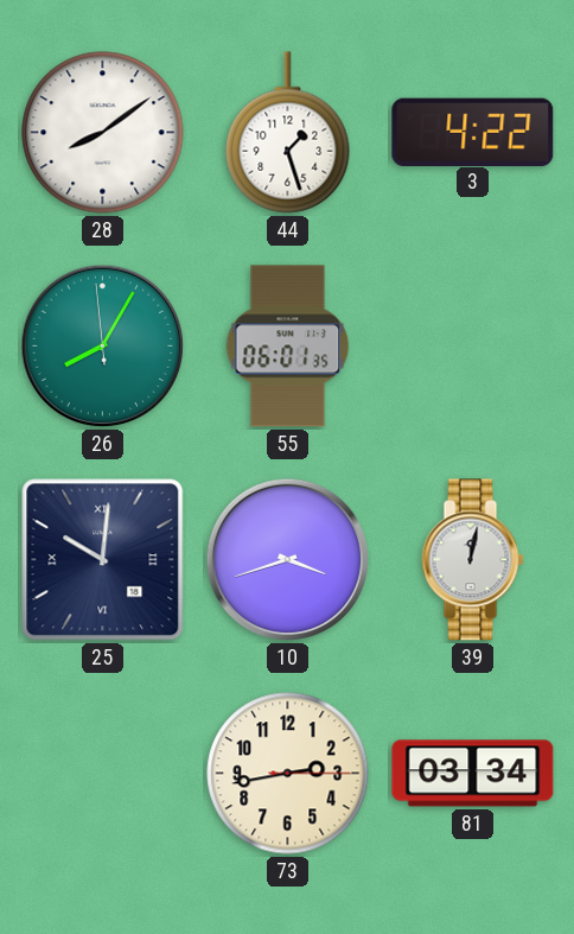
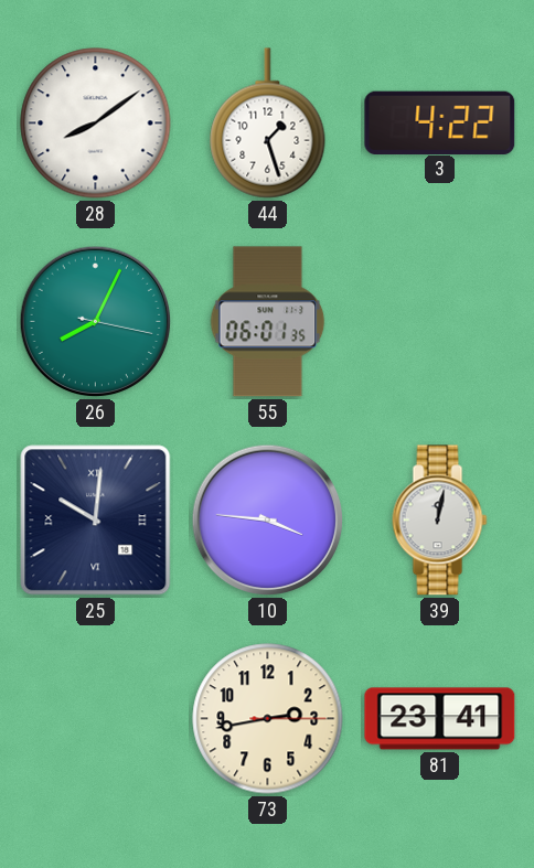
26: 8:04:59 -> 8:04:17 (96, 322)
10: 3:42 -> 3:46 (268, 521)
81: 03:34 -> 23:41 (440, 719)
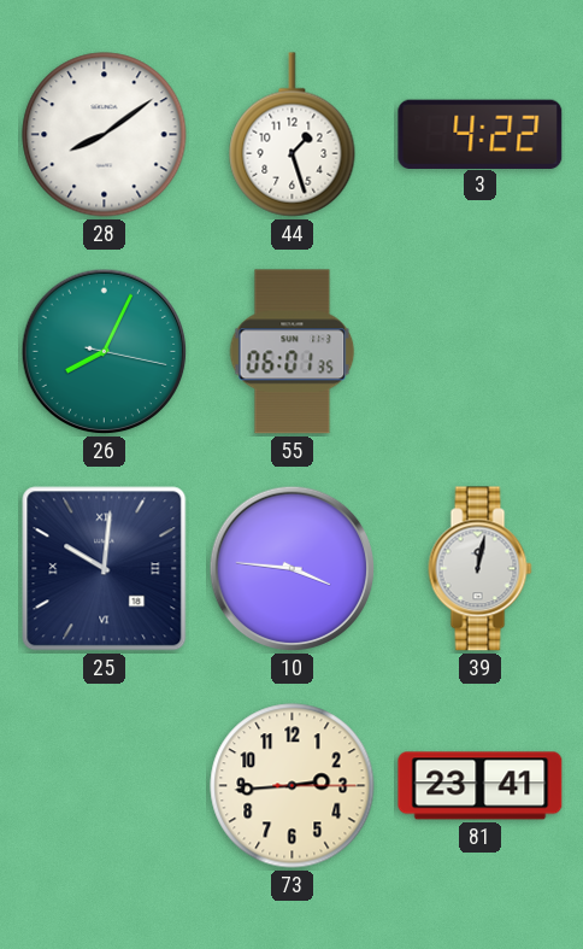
73: 2:43 -> 2:44 (293, 786)
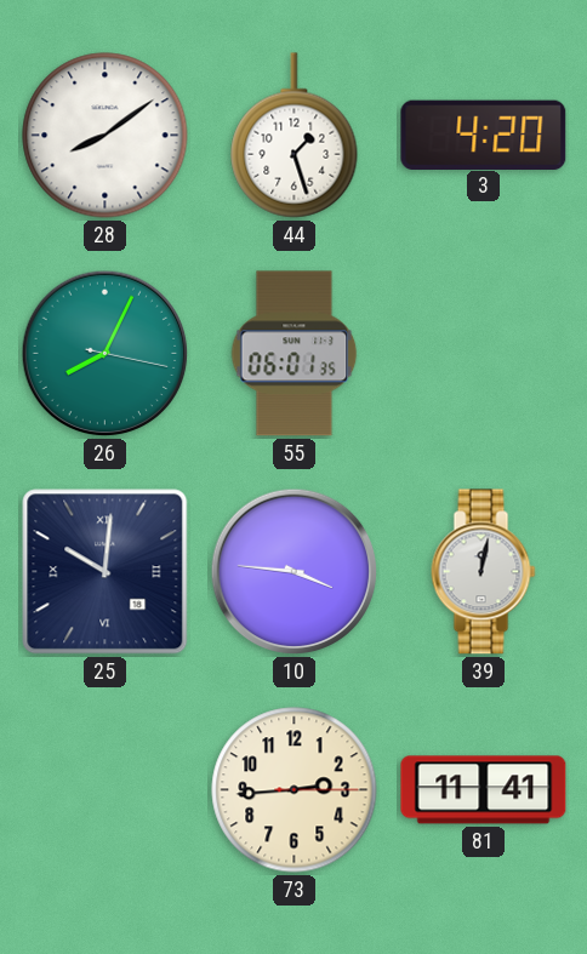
3: 4:22 -> 4:20 (484, 135)
81: 23:41 -> 11:41 (484, 790)
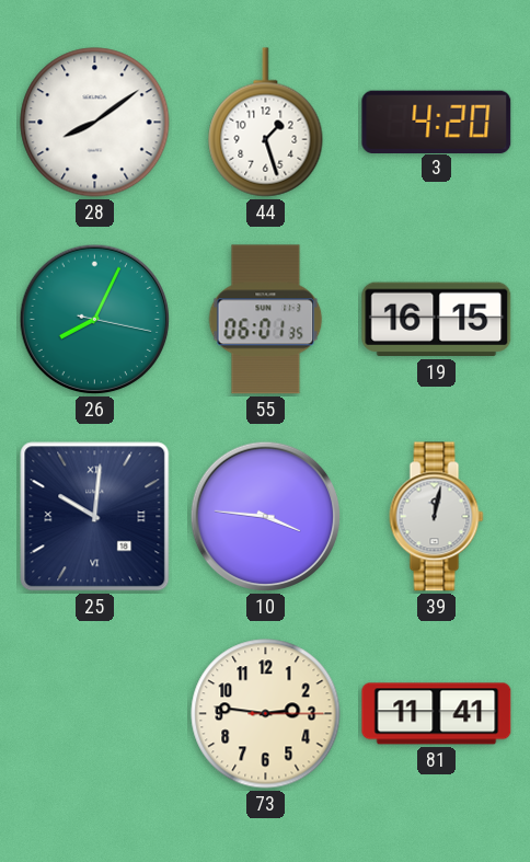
19: none -> 16:15 (437, 320)
73: 2:44 -> 2:46 (266, 714)
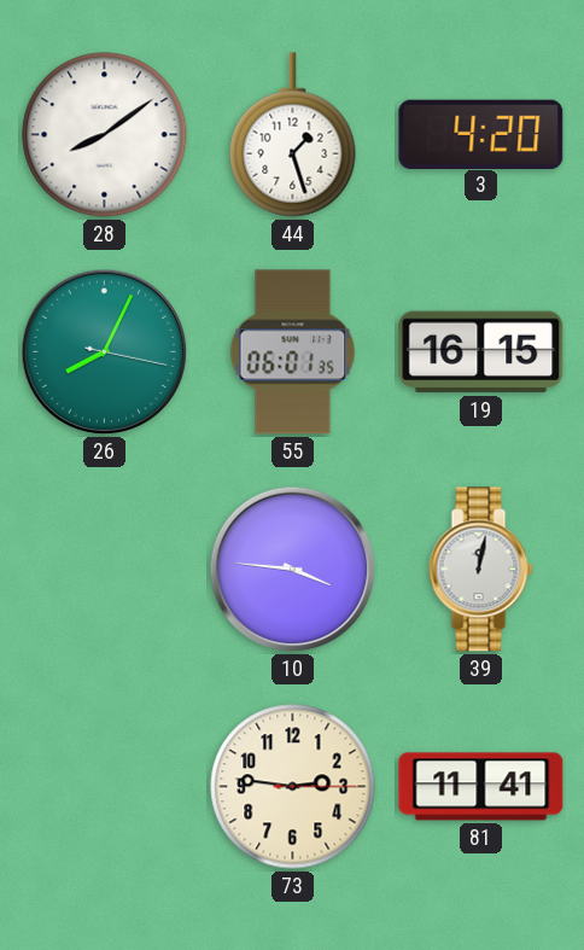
25: 10:01 -> none (95, 517)
